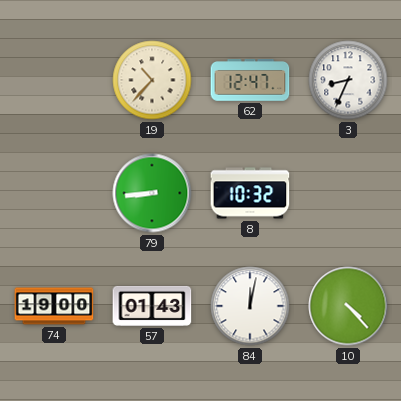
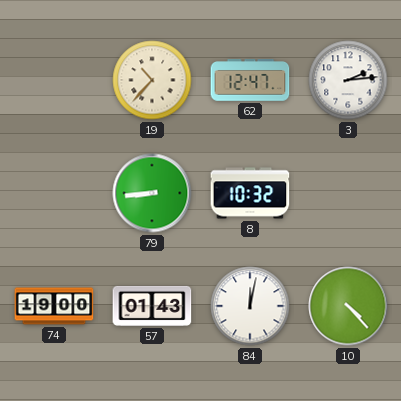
3: 8:34 -> 2:14 (348, 80)
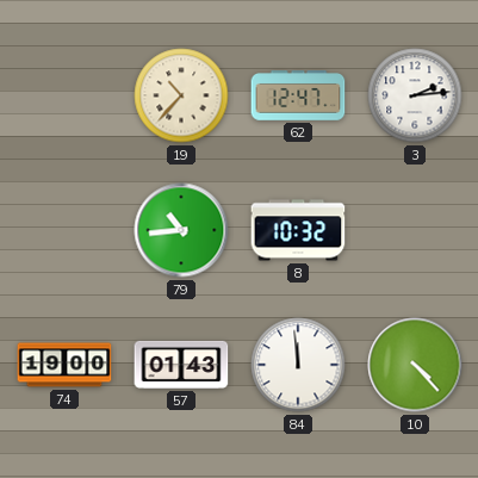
79: 8:44 -> 10:44 (181, 230)
84: 12:02 -> 11:59 (298, 365)
